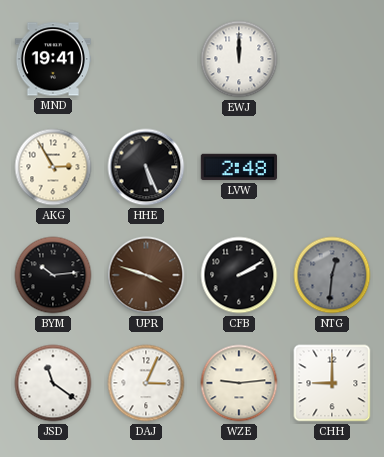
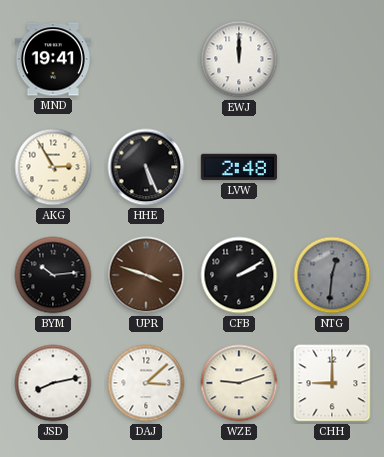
JSD: 11:21 -> 8:13 (53, 383)
DAJ: 3:04 -> 3:08 (146, 383)
WZE: 9:14 -> 9:12 (239, 383)
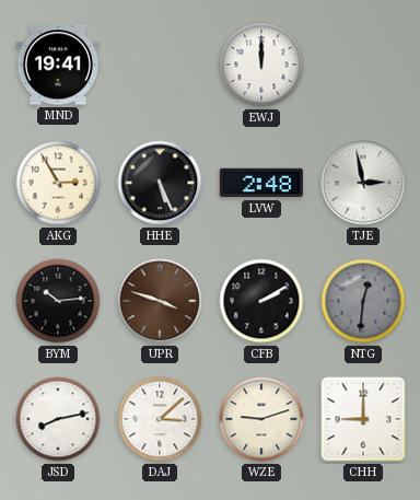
TJE: none -> 2:58 (363, 183)
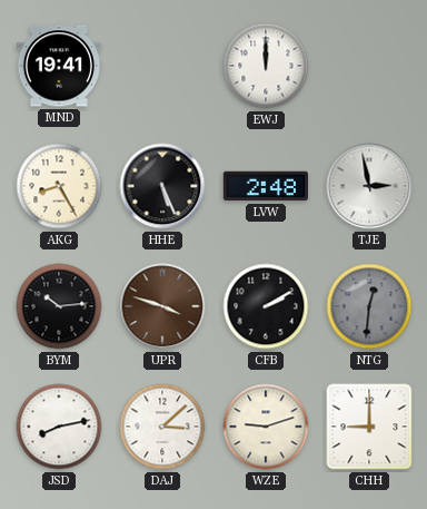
AKG: 2:55 -> 8:25 (59, 186)
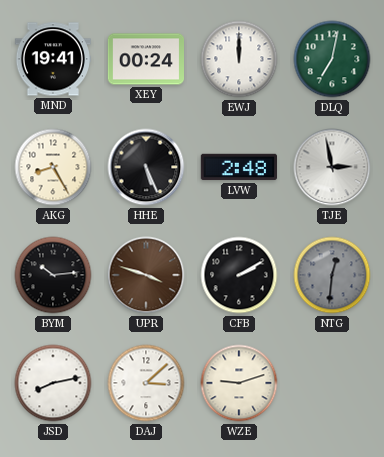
XEY: none -> 00:24 (145, 59)
DLQ: none -> 7:02 (332, 59)
CHH: 9:00 -> none (369, 427)
